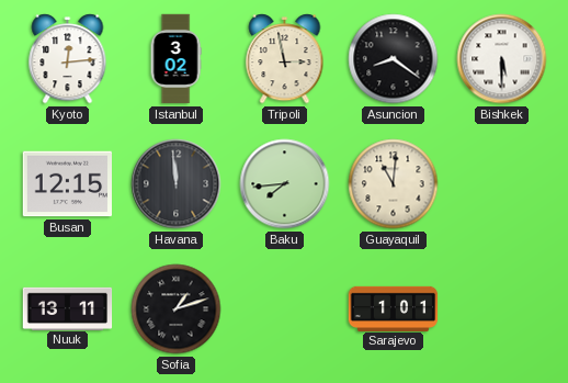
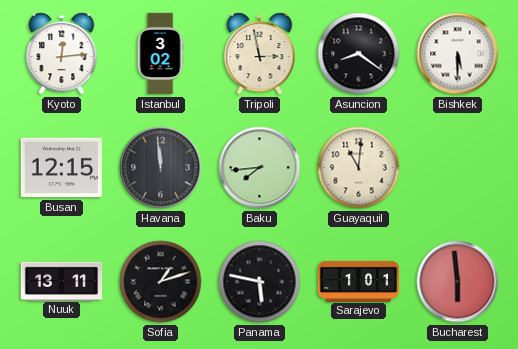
Panama: none -> 5:47 (260, 282)
Bucharest: none -> 5:59 (458, 282)
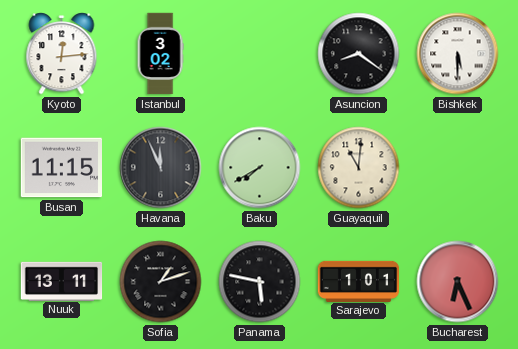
Tripoli: 2:58 -> none (260, 54)
Busan: 12:15 -> 11:15 (61, 168)
Havana: 11:59 -> 11:56 (161, 168)
Baku: 7:44 -> 7:40 (260, 168)
Bucharest: 5:59 -> 6:26 (458, 282)
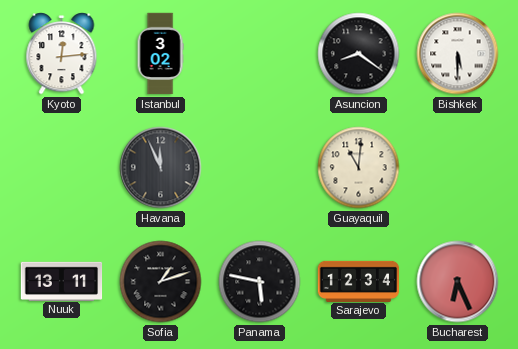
Busan: 11:15 -> none (61, 168)
Baku: 7:40 -> none (260, 168)
Sarajevo: 1:01 -> 12:34 (359, 281)
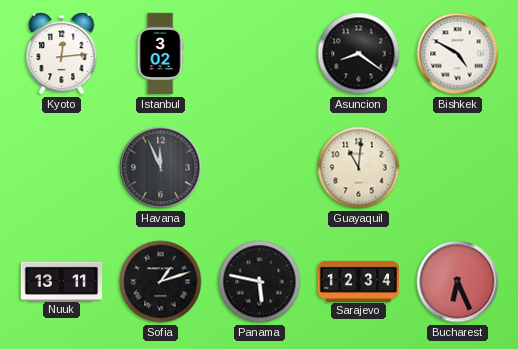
Bishkek: 5:30 -> 4:50 (458, 54)
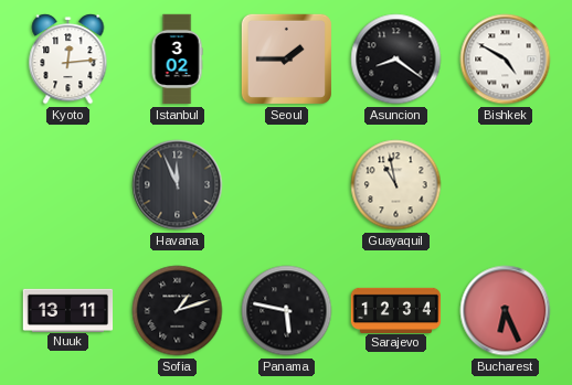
Seoul: none -> 1:45 (286, 58)
Guayaquil: 11:01 -> 10:58 (396, 185)
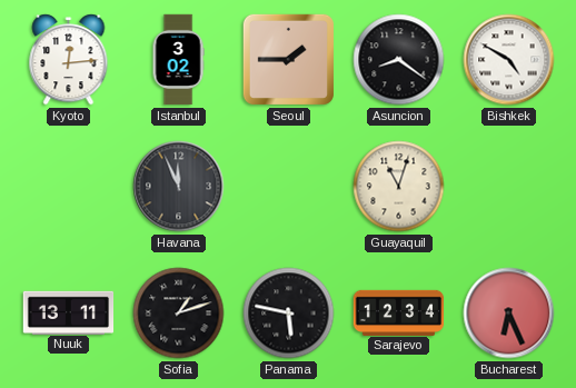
Guayaquil: 10:58 -> 11:03 (399, 187)
